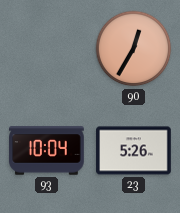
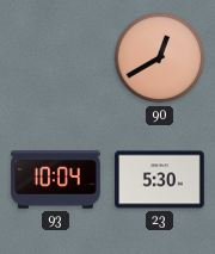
90: 12:35 -> 12:40 (160, 58)
23: 5:26 -> 5:30 (160, 180)
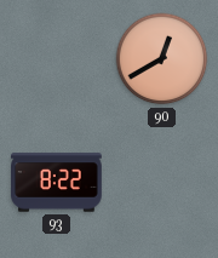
93: 10:04 -> 8:22 (57, 183)
23: 5:30 -> none (160, 180)
